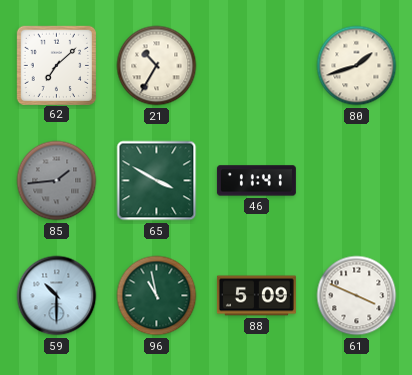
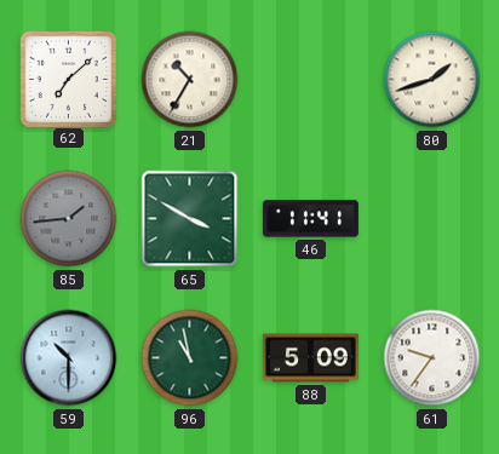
61: 3:49 -> 9:36 (432, 358)
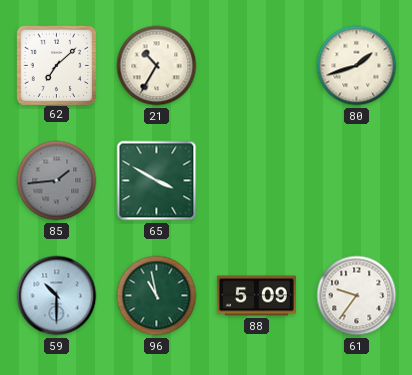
46: 11:41 -> none (310, 219)
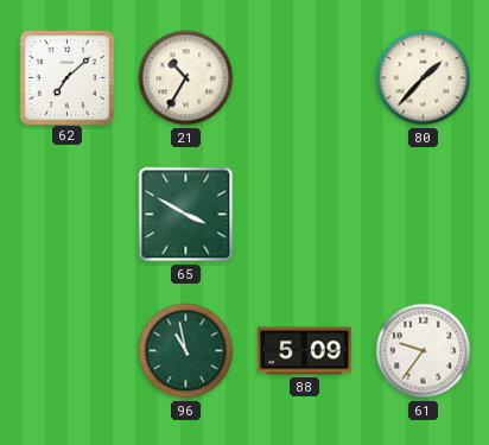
80: 1:42 -> 1:37 (424, 78)
85: 1:44 -> none (57, 181)
59: 10:30 -> none (57, 296)
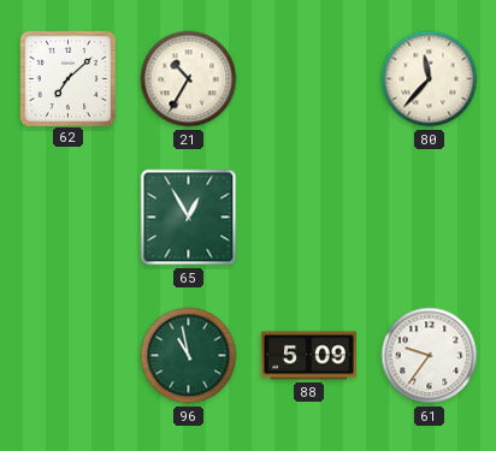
80: 1:37 -> 11:37 (430, 79)
65: 3:50 -> 12:55 (189, 218)
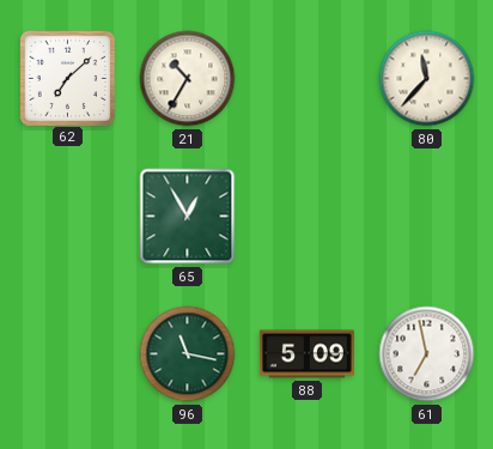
96: 10:58 -> 11:17 (188, 354)
61: 9:36 -> 6:58 (427, 354)
